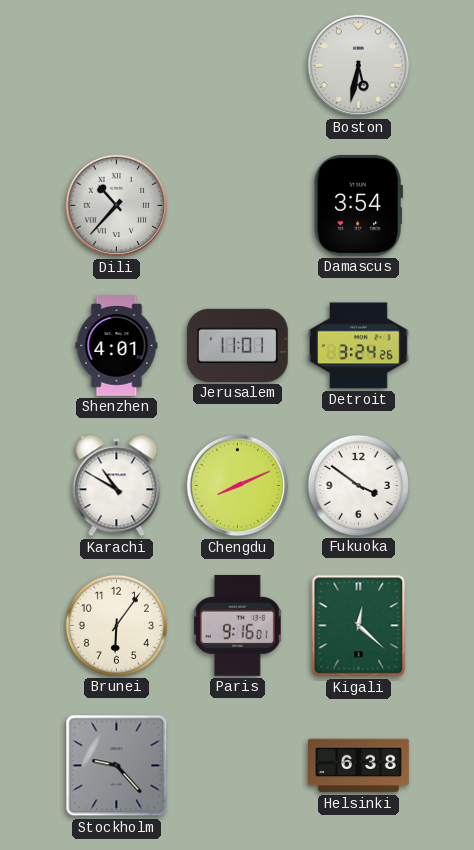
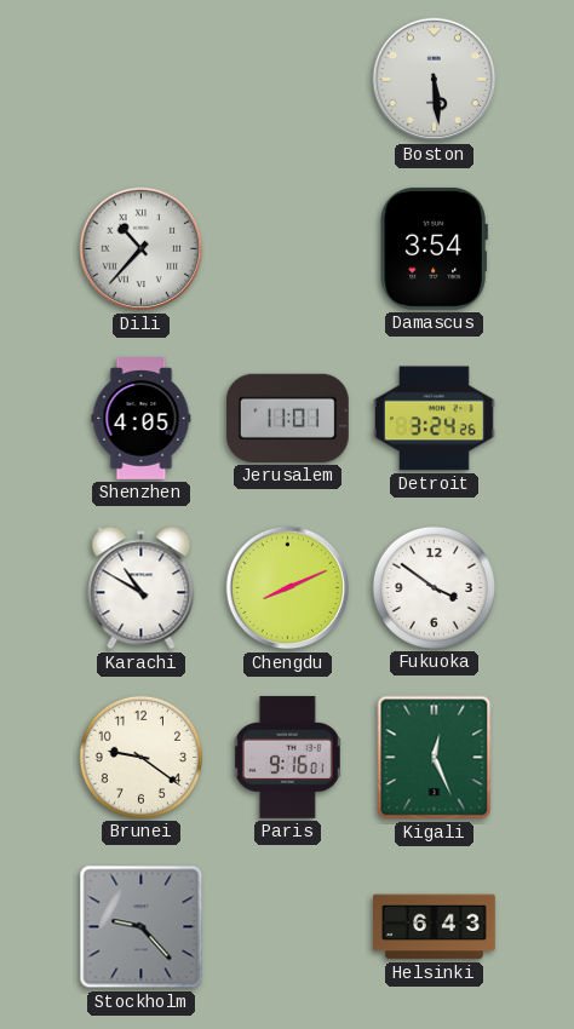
Boston: 5:32 -> 5:29 (435, 80)
Shenzhen: 4:01 -> 4:05 (142, 419)
Brunei: 6:06 -> 9:21 (140, 757)
Kigali: 12:22 -> 12:26 (435, 758)
Helsinki: 6:38 -> 6:43 (435, 927)
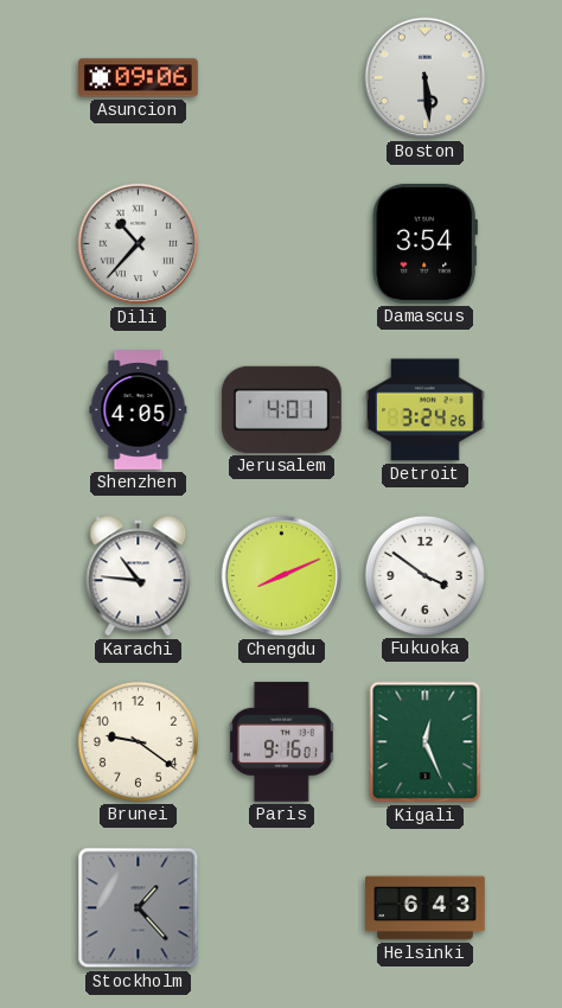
Asuncion: none -> 09:06 (139, 78)
Jerusalem: 11:01 -> 4:01 (281, 409)
Karachi: 10:50 -> 10:46 (139, 576)
Stockholm: 9:23 -> 1:23 (139, 908)
